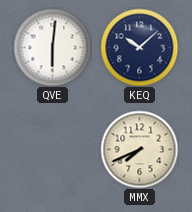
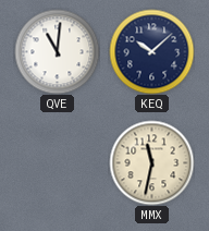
QVE: 6:01 -> 11:01 (57, 51)
MMX: 7:41 -> 11:32 (151, 162)
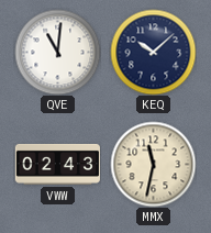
VWW: none -> 02:43 (57, 164)
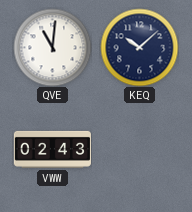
MMX: 11:32 -> none (153, 164)
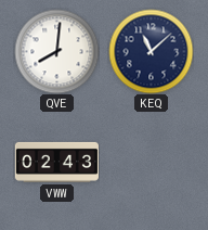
QVE: 11:01 -> 8:01 (56, 51)
KEQ: 10:08 -> 11:08 (151, 51)
